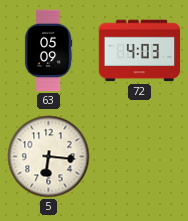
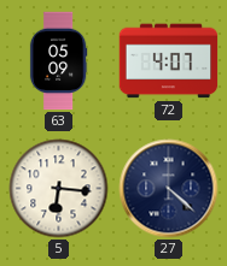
72: 4:03 -> 4:07 (169, 61)
27: none -> 4:22 (169, 189)
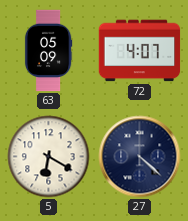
5: 6:16 -> 6:20 (49, 157)
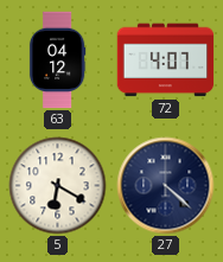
63: 05:09 -> 04:12 (57, 60)
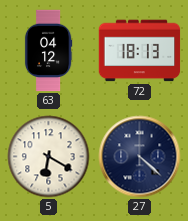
72: 4:07 -> 18:13 (140, 51)
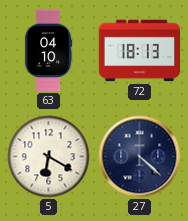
63: 04:12 -> 04:10 (48, 51)
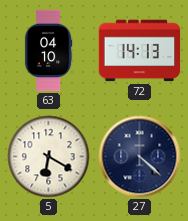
72: 18:13 -> 14:13 (140, 51)
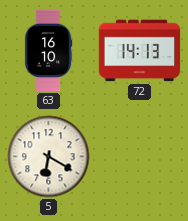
63: 04:10 -> 16:10 (48, 51)
27: 4:22 -> none (140, 157)
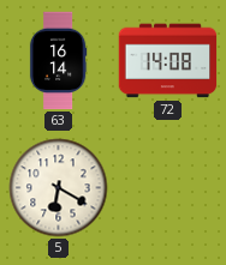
63: 16:10 -> 16:14 (58, 61)
72: 14:13 -> 14:08 (168, 61)
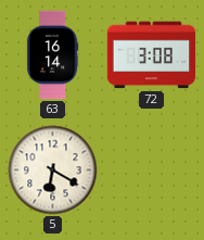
72: 14:08 -> 3:08 (152, 55)
